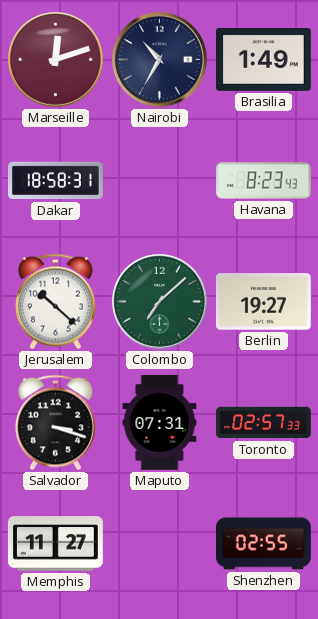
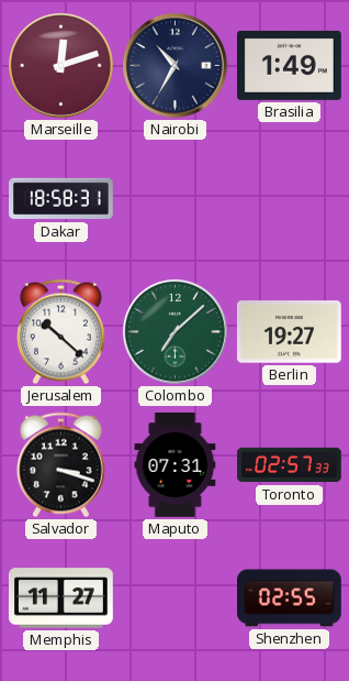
Havana: 8:23 -> none (263, 181)
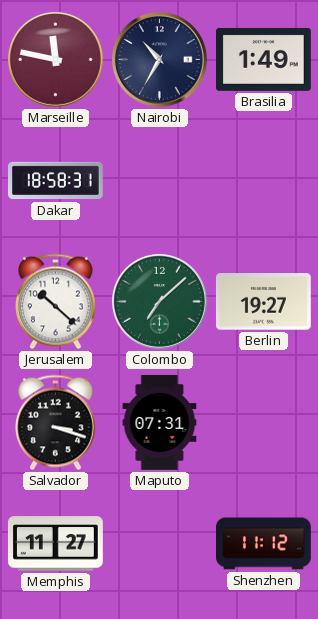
Marseille: 12:12 -> 11:47 (55, 59)
Toronto: 02:57 -> none (290, 465)
Shenzhen: 02:55 -> 11:12 (264, 544)
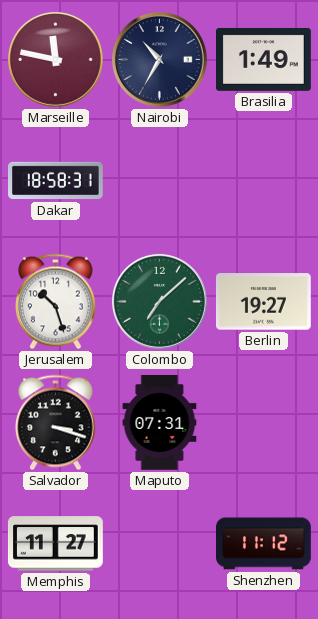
Jerusalem: 10:22 -> 10:27 (55, 302)
